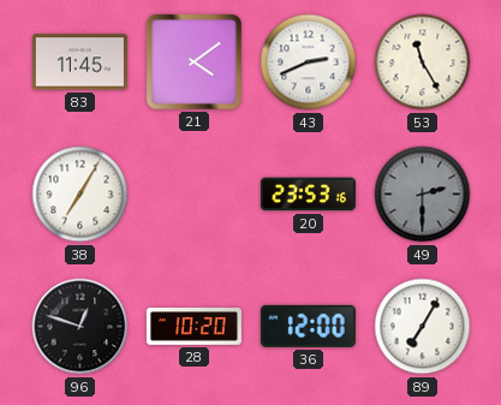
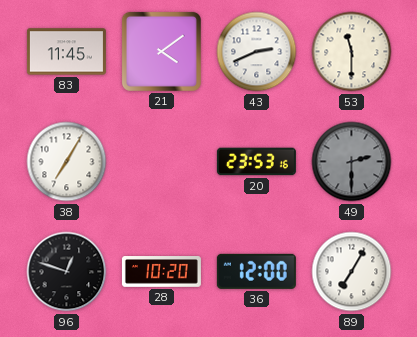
53: 11:25 -> 11:30 (352, 52)
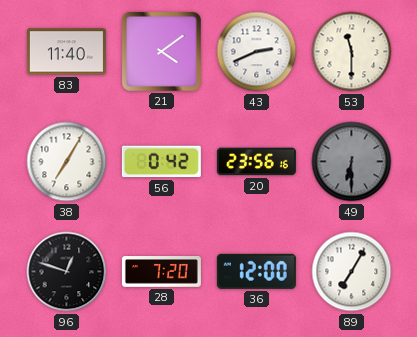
83: 11:45 -> 11:40 (66, 52)
56: none -> 0:42 (161, 162)
20: 23:53 -> 23:56 (256, 162)
49: 2:30 -> 6:30 (352, 162)
28: 10:20 -> 7:20 (161, 272)
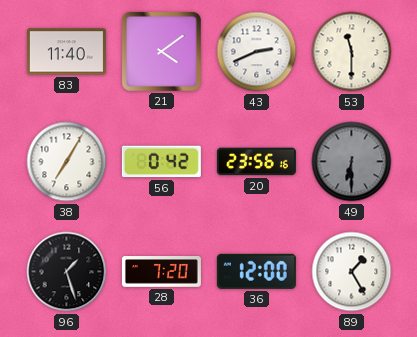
96: 12:48 -> 1:27 (67, 272)
89: 7:05 -> 1:25 (352, 272)
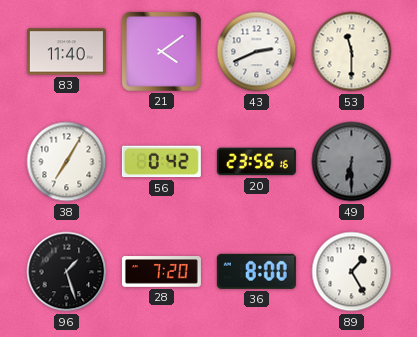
36: 12:00 -> 8:00 (256, 271)
